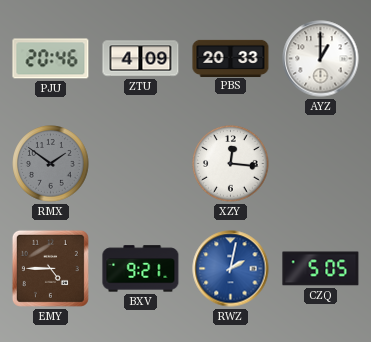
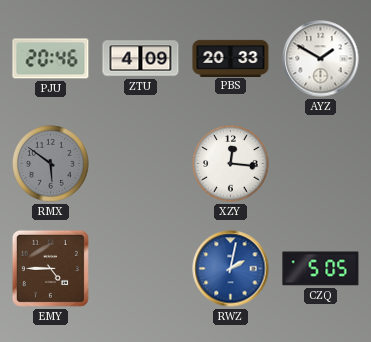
AYZ: 1:00 -> 1:50 (321, 59)
RMX: 1:51 -> 5:51 (51, 164)
BXV: 9:21 -> none (141, 269)
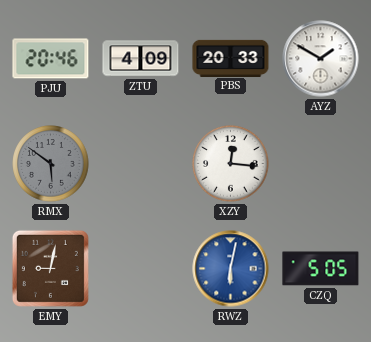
EMY: 4:45 -> 9:02 (50, 268)
RWZ: 2:02 -> 6:02 (231, 269)
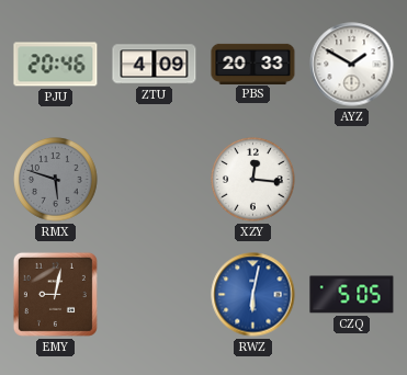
RMX: 5:51 -> 5:48 (56, 180)
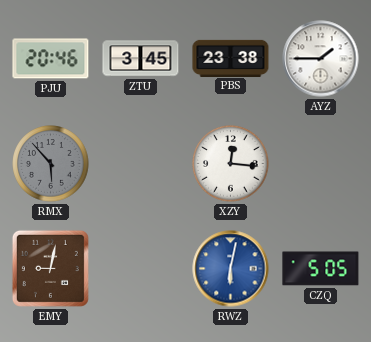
ZTU: 4:09 -> 3:45 (141, 59)
PBS: 20:33 -> 23:38 (231, 58)
AYZ: 1:50 -> 1:45 (321, 59)
RMX: 5:48 -> 5:53 (51, 164)
